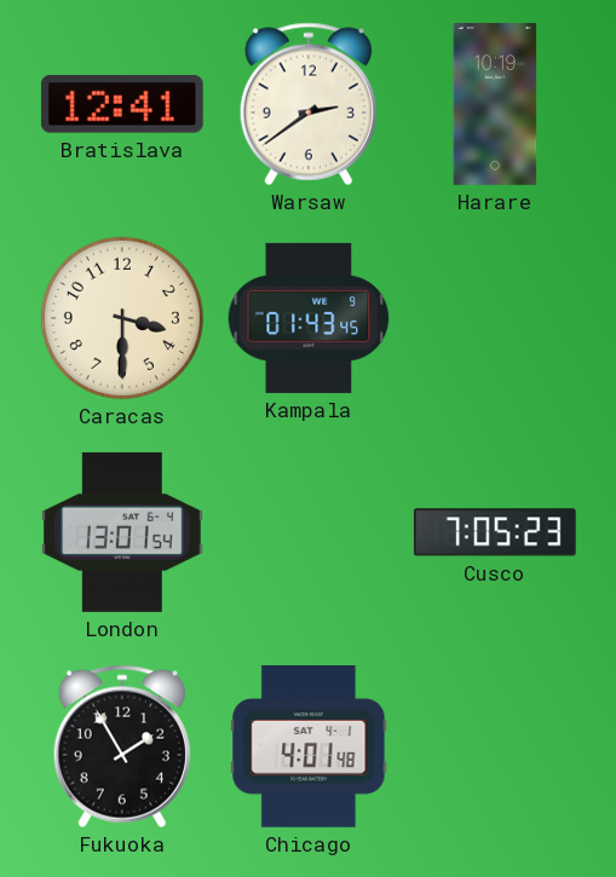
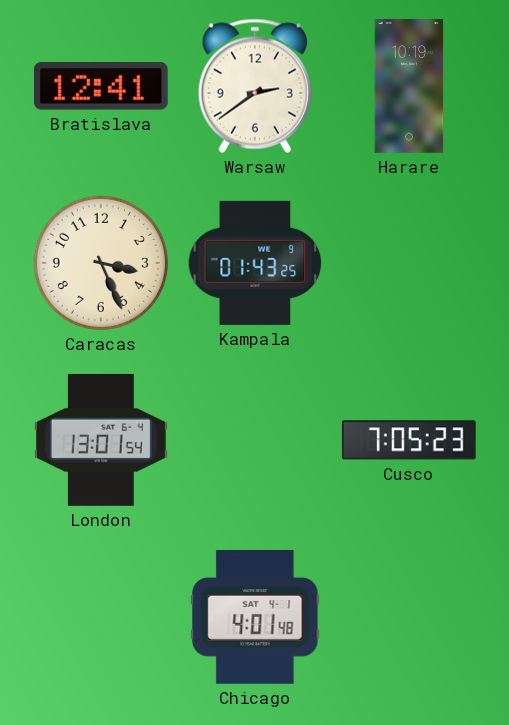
Caracas: 3:30 -> 3:26 (101, 263)
Kampala: 01:43:45 -> 01:43:25 (255, 263)
Fukuoka: 1:55 -> none (122, 746)
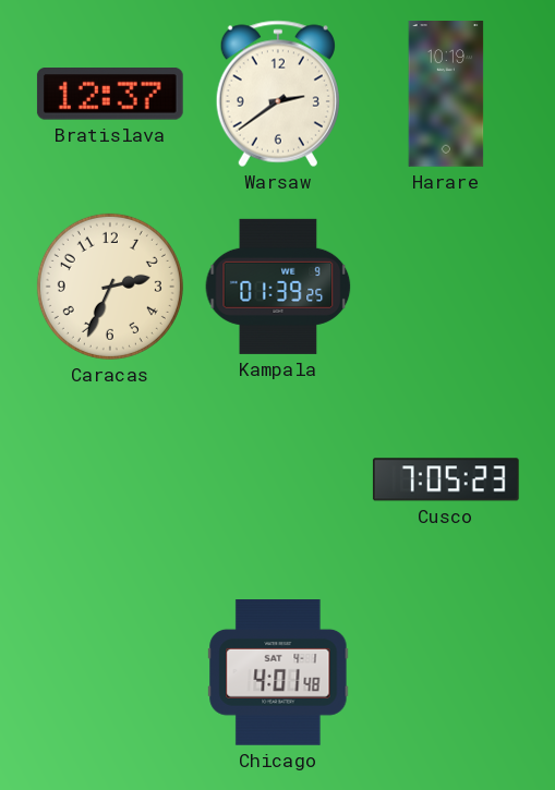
Bratislava: 12:41 -> 12:37 (110, 95)
Caracas: 3:26 -> 2:34 (110, 287)
Kampala: 01:43 -> 01:39 (278, 287)
London: 13:01 -> none (102, 440)
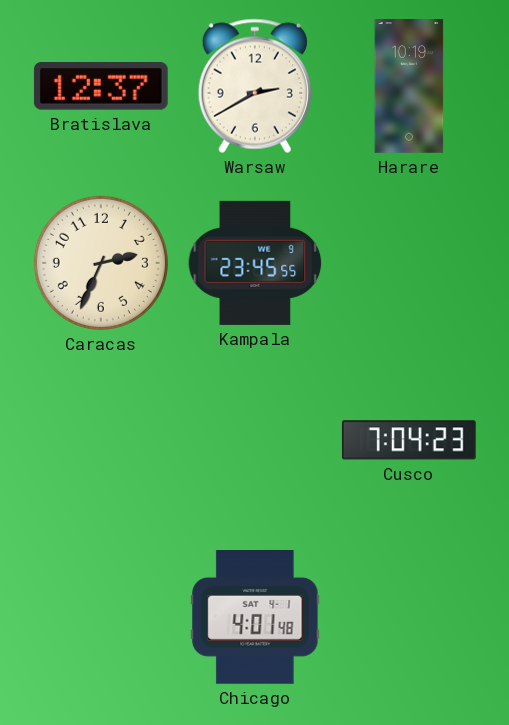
Warsaw: 2:39 -> 2:40 (255, 86)
Kampala: 01:39 -> 23:45 (255, 263)
Cusco: 7:05 -> 7:04 (409, 440)
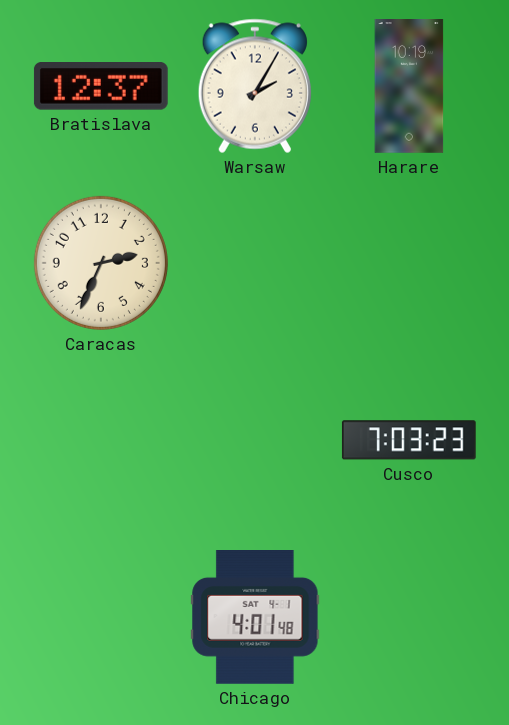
Warsaw: 2:40 -> 2:05 (255, 86)
Kampala: 23:45 -> none (255, 263)
Cusco: 7:04 -> 7:03 (409, 440)
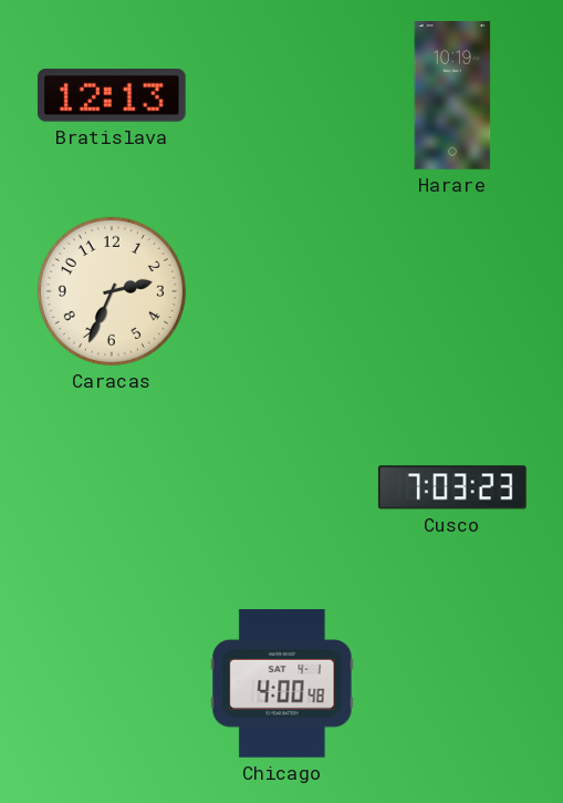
Bratislava: 12:37 -> 12:13 (112, 96)
Warsaw: 2:05 -> none (255, 86)
Chicago: 4:01 -> 4:00 (282, 684)
